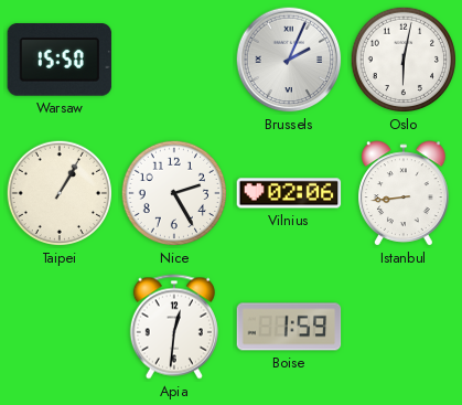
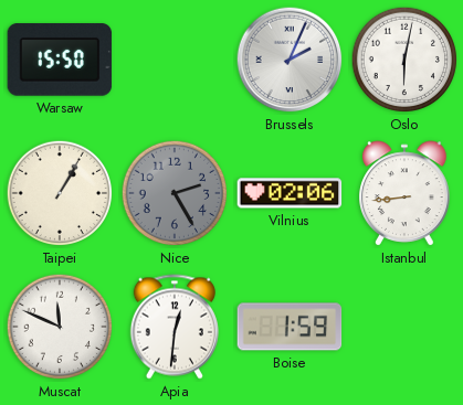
Nice dial: white -> grey (175, 193)
Muscat: none -> 11:49 (60, 327)
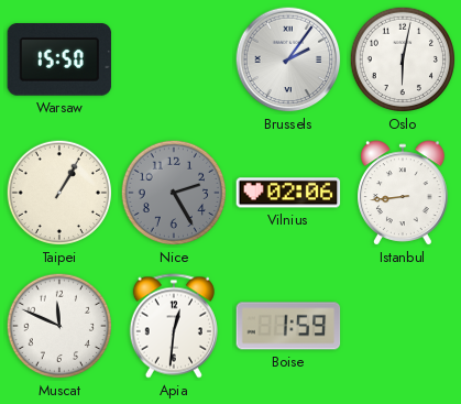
Brussels: 2:04 -> 2:06 (288, 59)
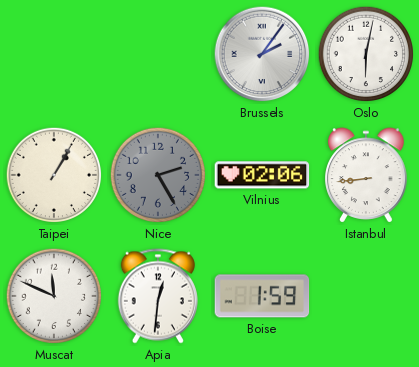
Warsaw: 15:50 -> none (59, 59)
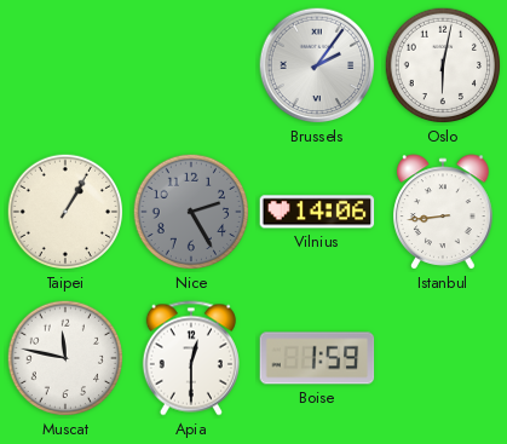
Vilnius: 02:06 -> 14:06 (317, 212)
Muscat: 11:49 -> 11:47 (65, 358)
Apia: 12:31 -> 12:30 (191, 358)
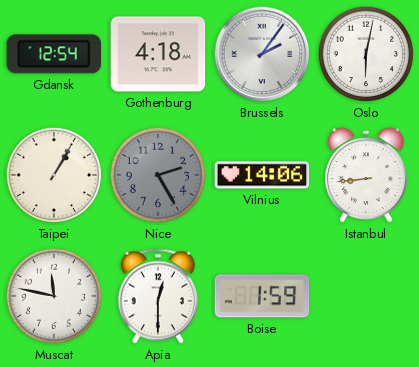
Gdansk: none -> 12:54 (53, 54)
Gothenburg: none -> 4:18 (158, 54)
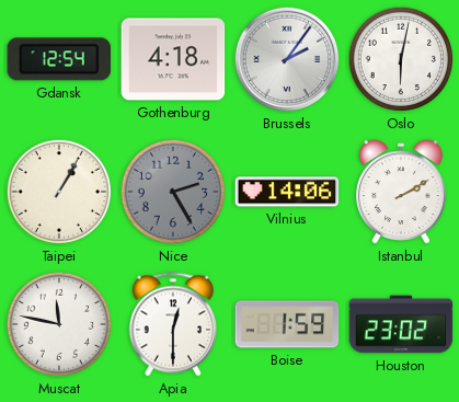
Istanbul: 8:44 -> 2:10 (401, 192)
Houston: none -> 23:02 (401, 324)
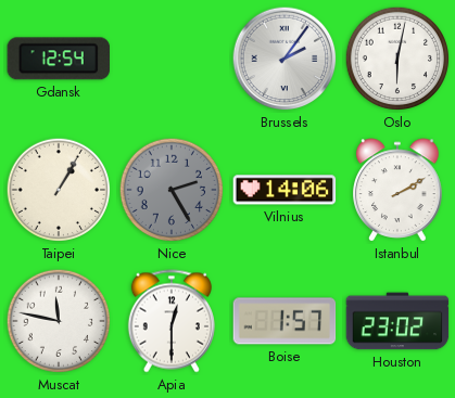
Gothenburg: 4:18 -> none (173, 59)
Boise: 1:59 -> 1:57 (285, 321)
